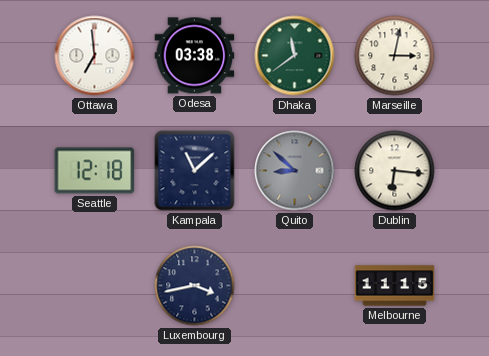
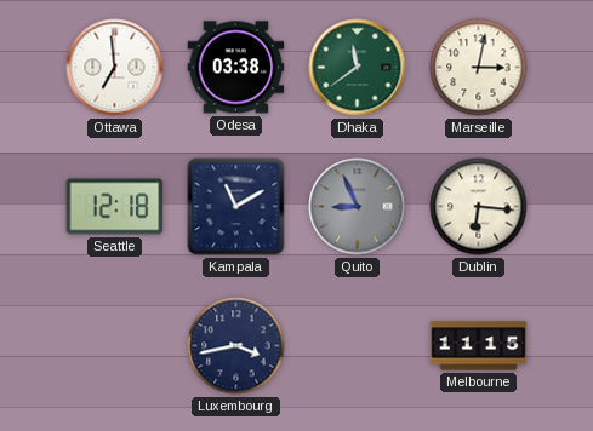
Kampala: 11:08 -> 11:10 (236, 207)
Quito: 8:52 -> 8:56 (358, 207)
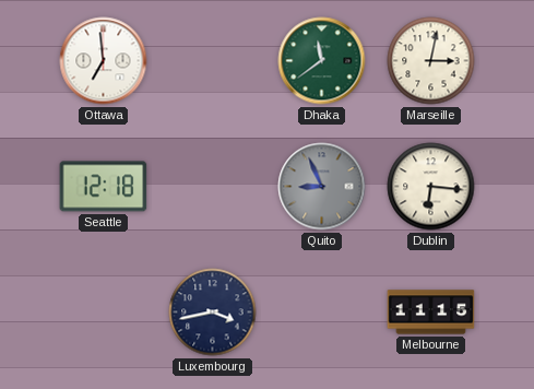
Odesa: 03:38 -> none (236, 68)
Kampala: 11:10 -> none (236, 207)
